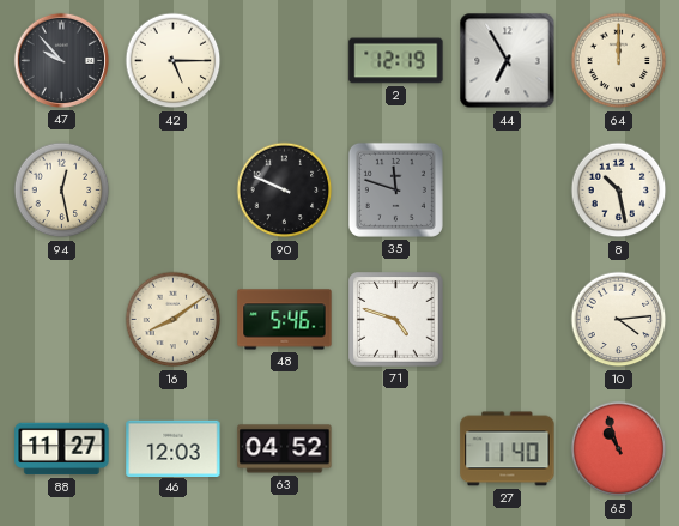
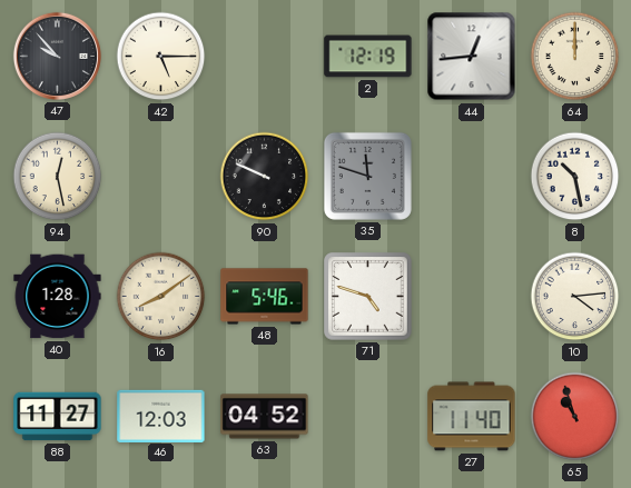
44: 6:55 -> 12:44 (472, 57)
40: none -> 1:28 (58, 297)
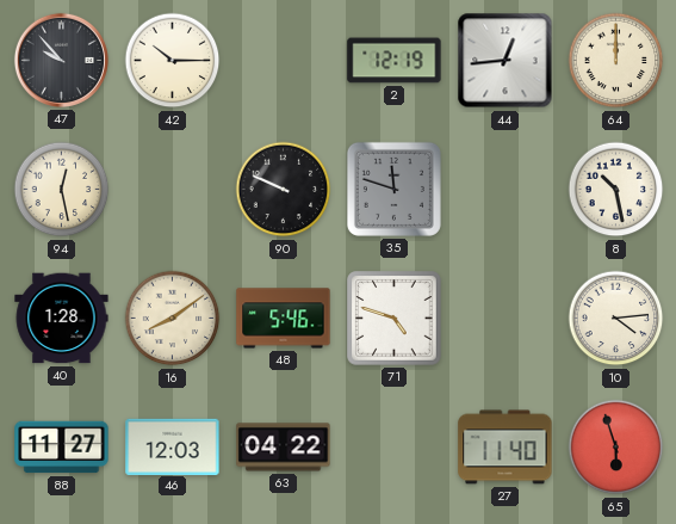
42: 5:15 -> 10:15 (173, 61)
63: 04:52 -> 04:22 (284, 448)
65: 10:57 -> 5:57 (616, 448)
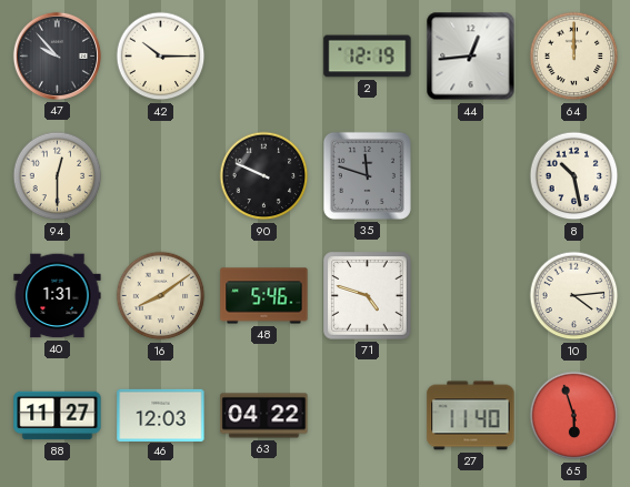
94: 12:28 -> 12:30 (58, 176)
40: 1:28 -> 1:31 (58, 296)
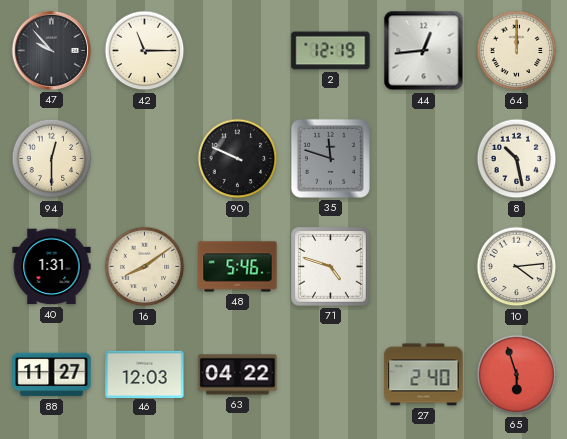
42: 10:15 -> 11:15 (145, 51)
27: 11:40 -> 2:40 (424, 375)
